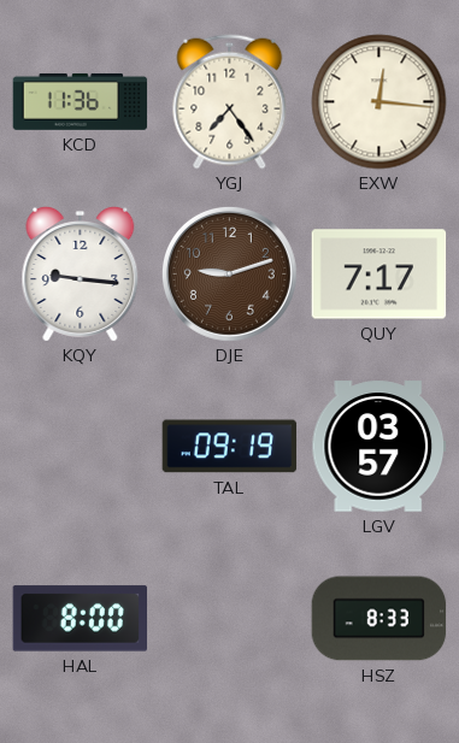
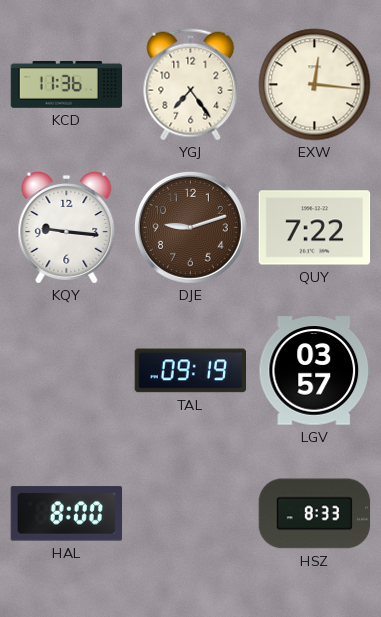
QUY: 7:17 -> 7:22 (315, 228)
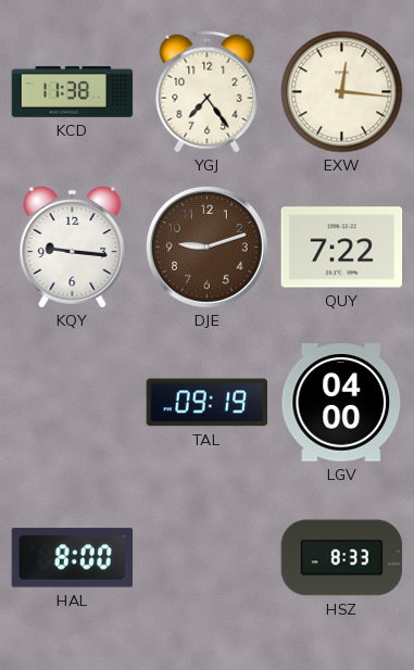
KCD: 11:36 -> 11:38 (73, 91)
LGV: 03:57 -> 04:00 (342, 403)
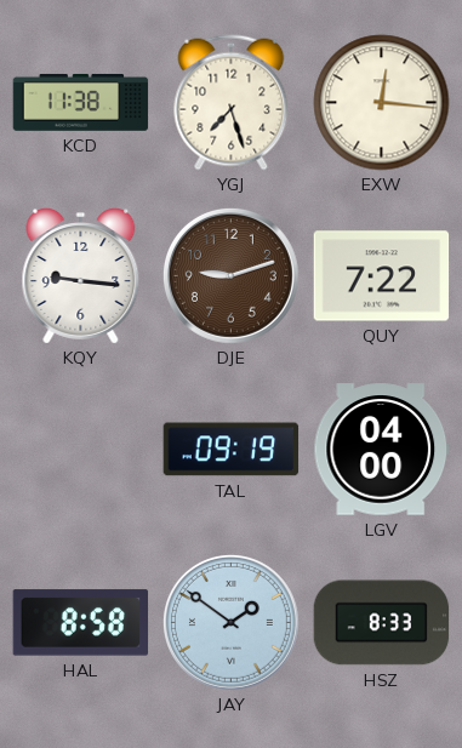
YGJ: 7:24 -> 7:27 (232, 103)
HAL: 8:00 -> 8:58 (81, 623)
JAY: none -> 1:51 (230, 622)
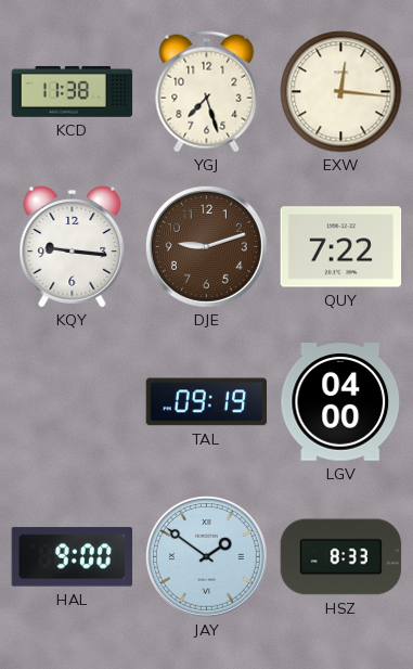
HAL: 8:58 -> 9:00 (73, 557)
